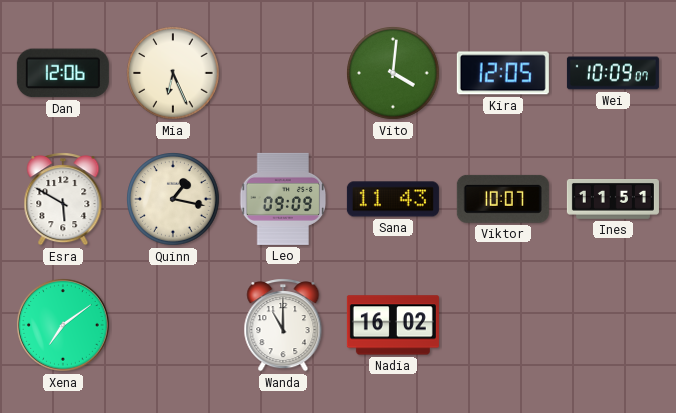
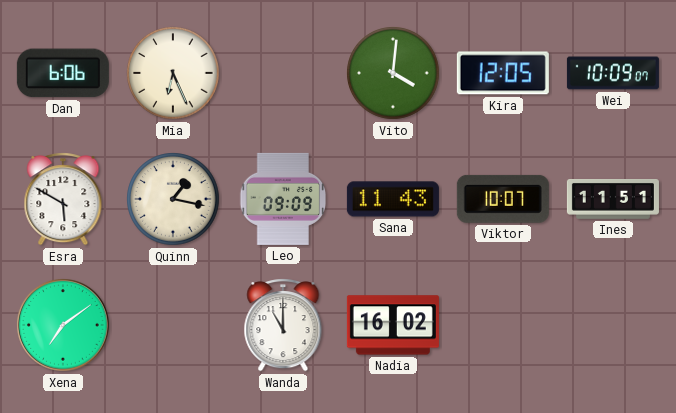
Dan: 12:06 -> 6:06 (63, 73)
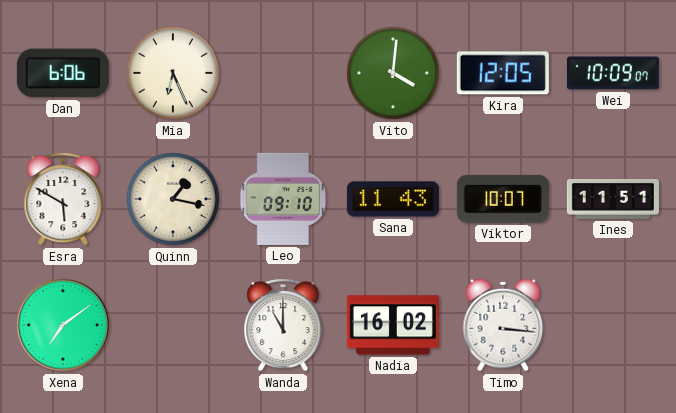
Leo: 09:09 -> 09:10 (283, 199)
Timo: none -> 3:16 (503, 325)
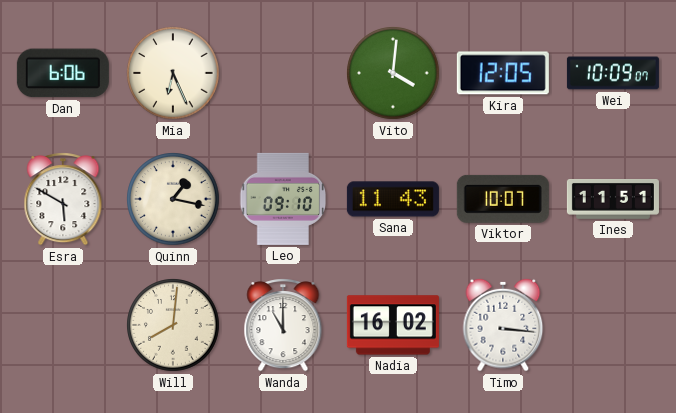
Xena: 7:09 -> none (64, 326)
Will: none -> 8:01 (173, 325)
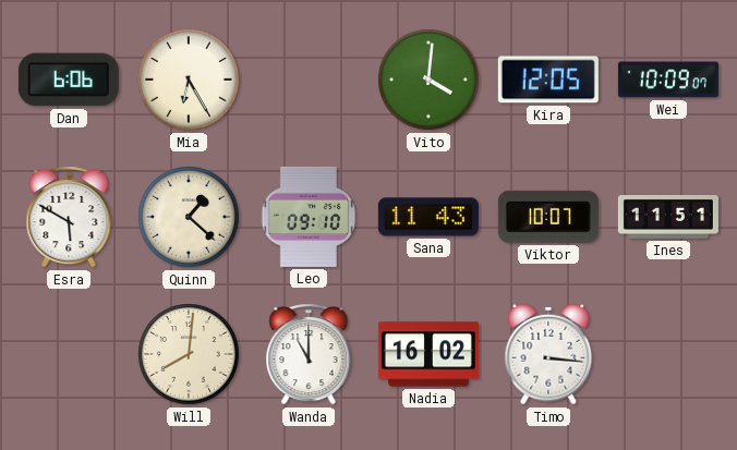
Mia: 6:26 -> 6:25 (189, 80)
Quinn: 1:17 -> 1:22 (189, 217)
